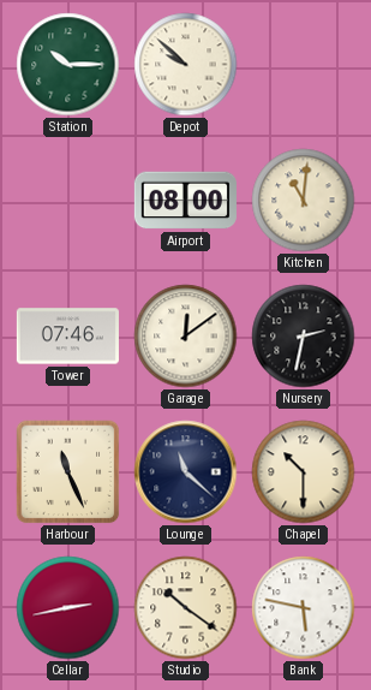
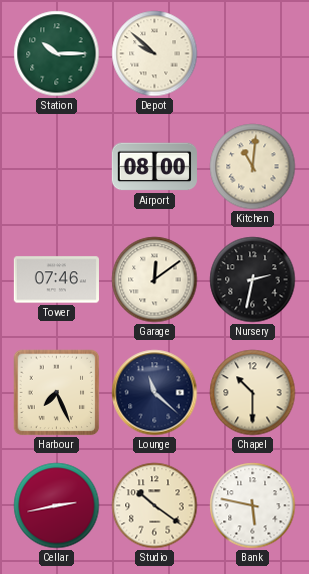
Harbour: 11:26 -> 7:26 (57, 393)
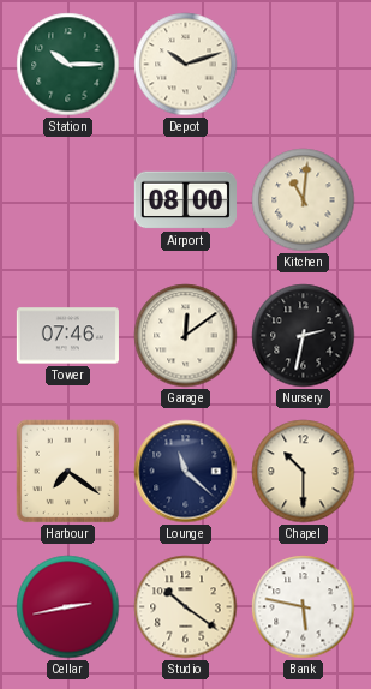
Depot: 9:52 -> 10:12 (186, 65)
Harbour: 7:26 -> 7:21 (68, 472)
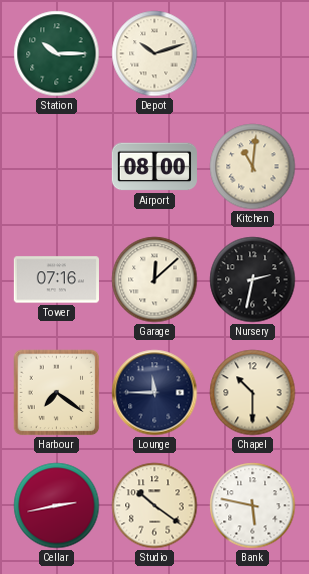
Tower: 07:46 -> 07:16 (56, 280)
Garage: 12:09 -> 12:08 (155, 280)
Lounge: 11:22 -> 11:45 (155, 393)
